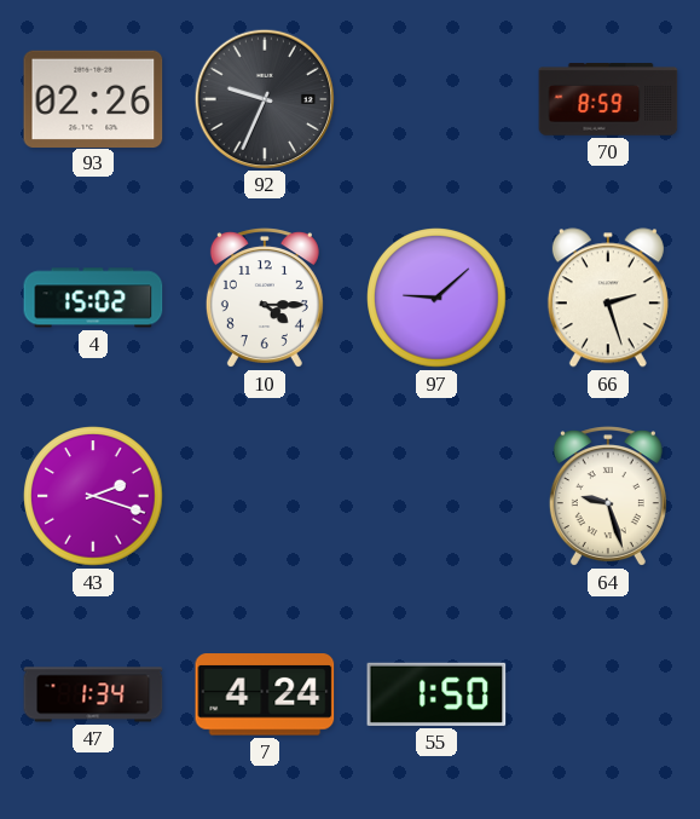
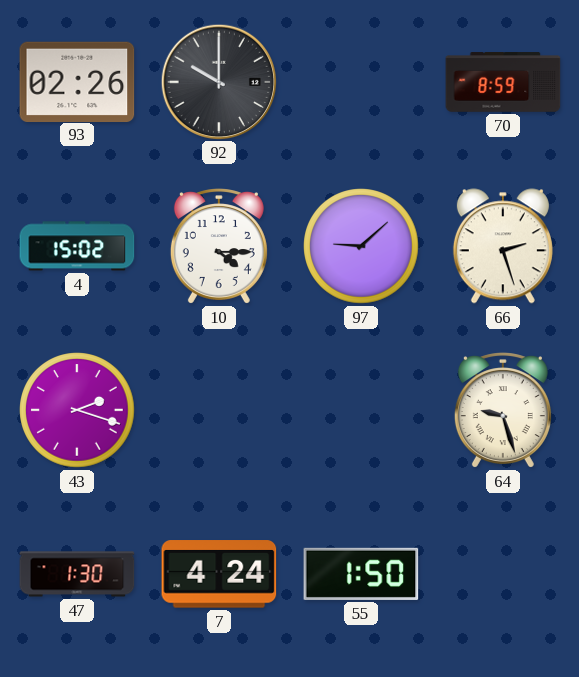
92: 9:34 -> 10:00 (218, 81)
47: 1:34 -> 1:30 (77, 574)
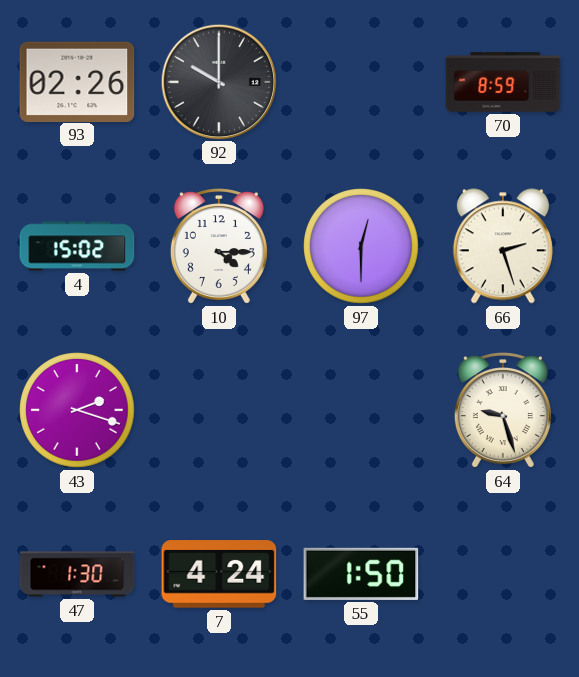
97: 9:08 -> 12:30 (361, 246)
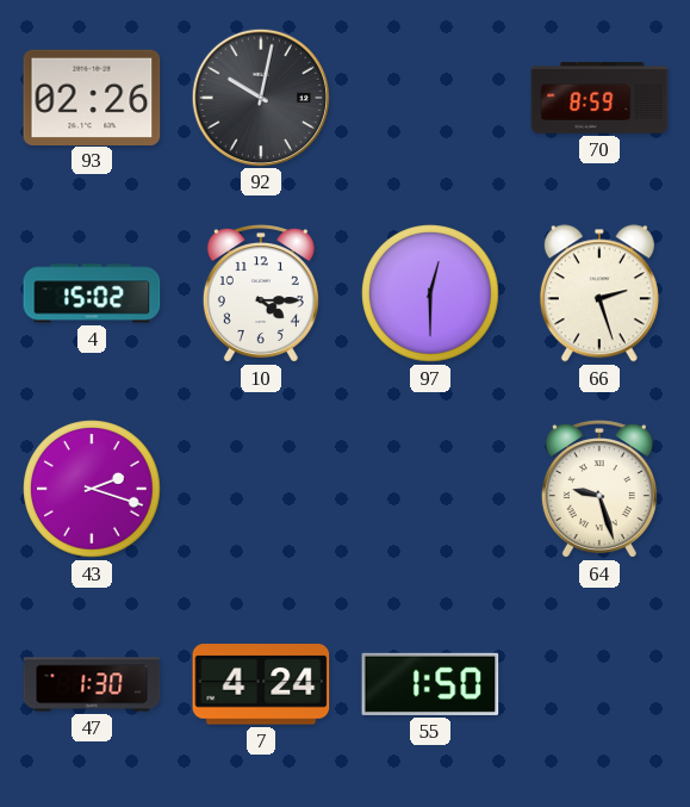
92: 10:00 -> 10:02 (260, 97)
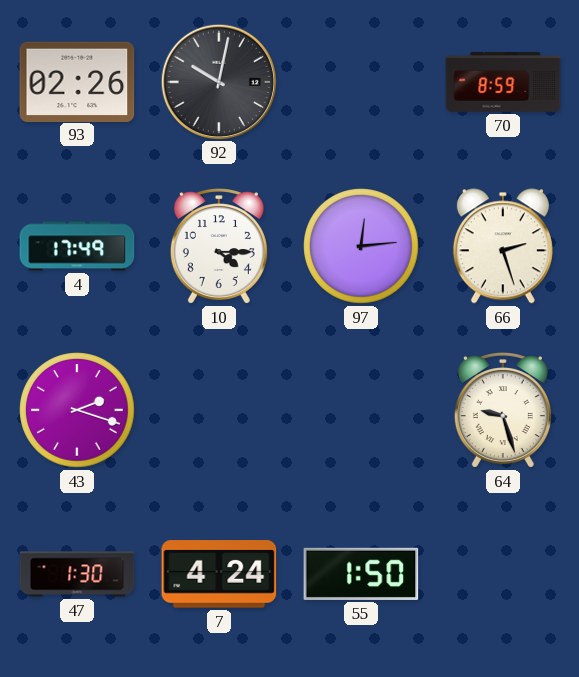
4: 15:02 -> 17:49 (77, 246)
97: 12:30 -> 12:14 (361, 246)
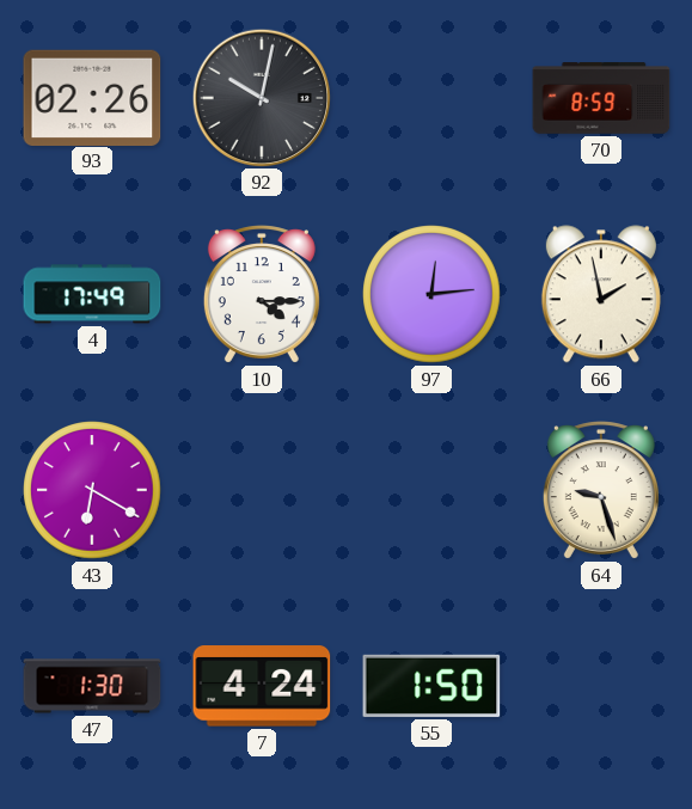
66: 2:27 -> 1:58 (601, 294)
43: 2:18 -> 6:20 (92, 490)
